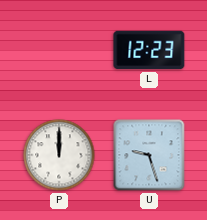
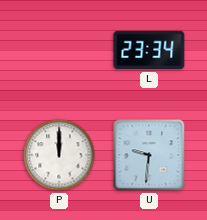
L: 12:23 -> 23:34 (149, 50)
U: 9:27 -> 9:31 (149, 155)
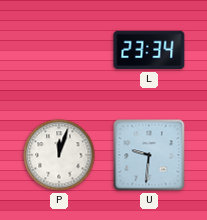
P: 12:00 -> 12:03 (59, 155)
